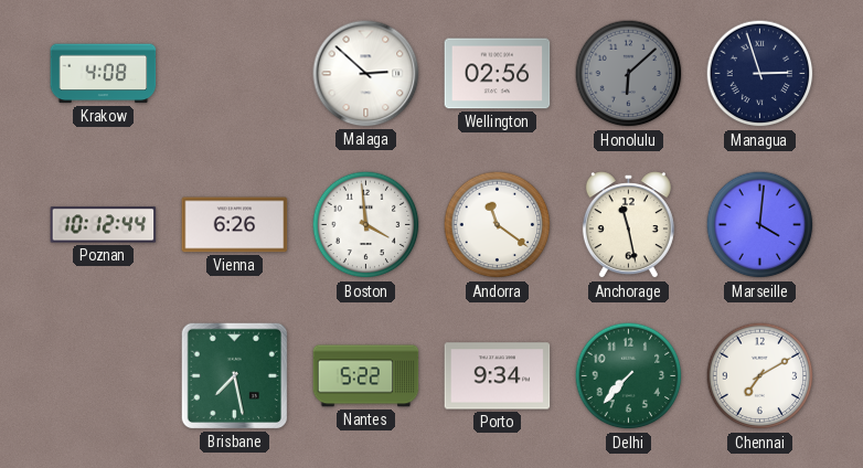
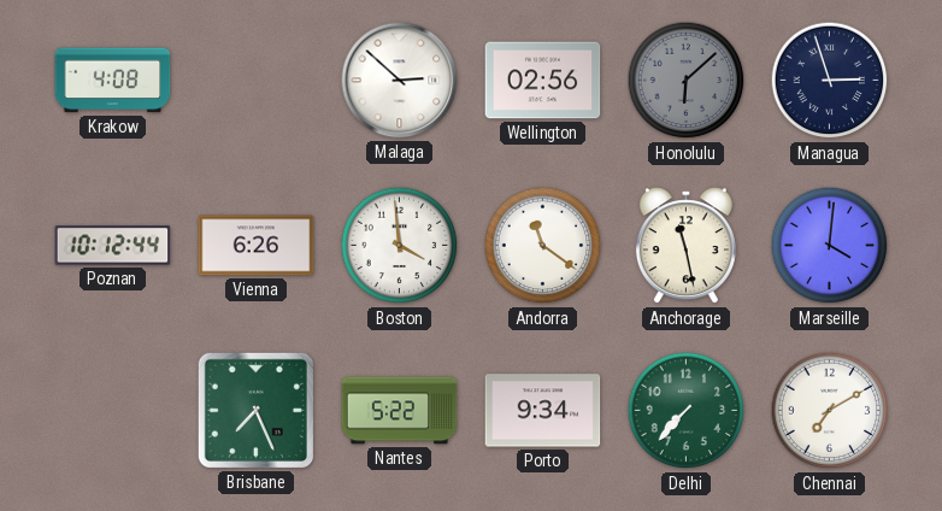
Brisbane: 7:28 -> 7:26 (255, 410)
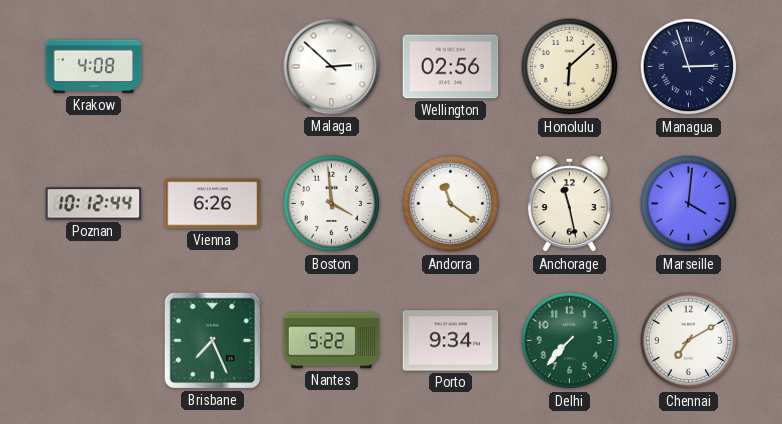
Honolulu dial: grey -> cream (570, 67)
